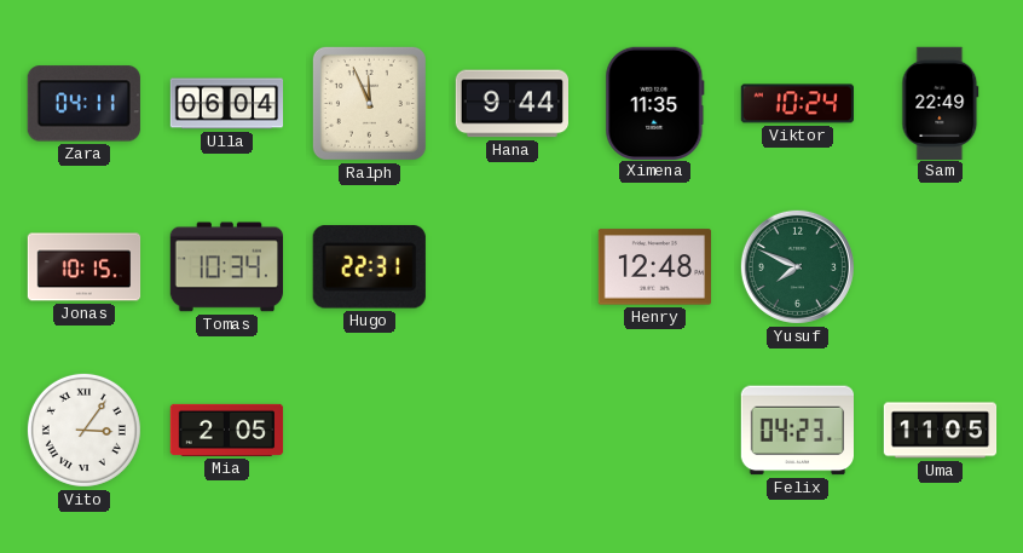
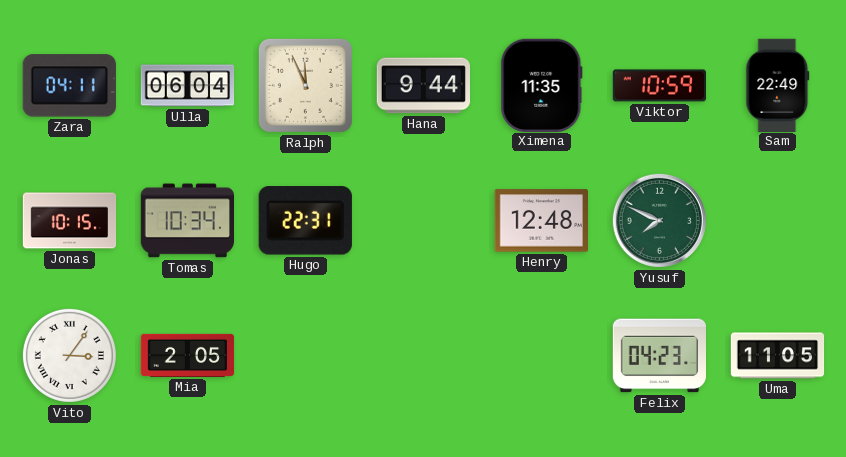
Viktor: 10:24 -> 10:59 (659, 86)
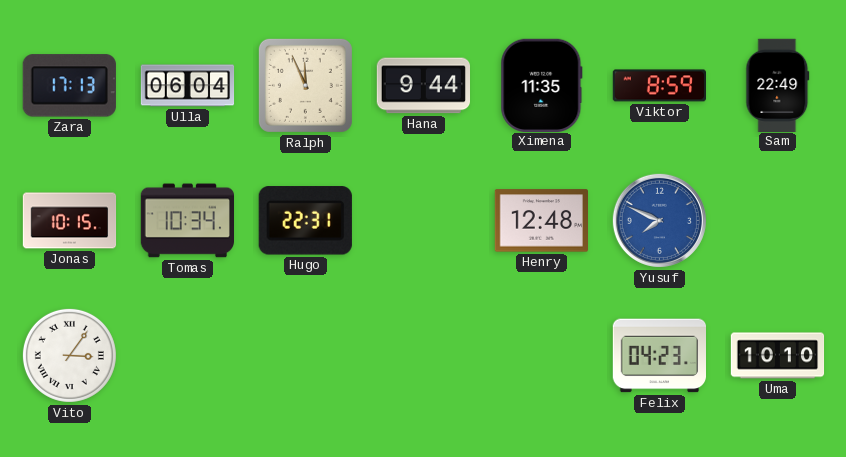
Zara: 04:11 -> 17:13 (69, 86)
Viktor: 10:59 -> 8:59 (659, 86)
Yusuf dial: green -> blue (659, 220)
Mia: 2:05 -> none (188, 355)
Uma: 11:05 -> 10:10 (778, 356)
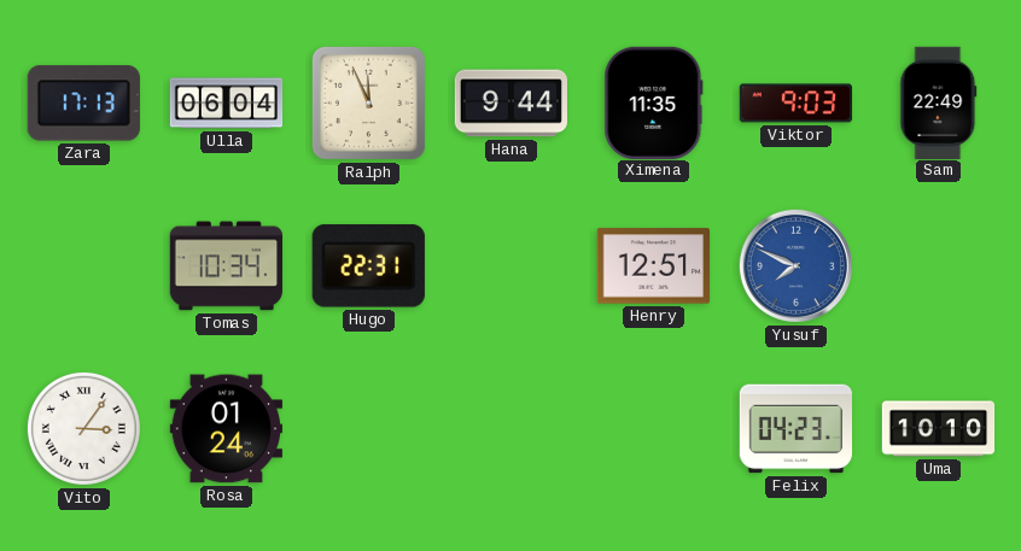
Viktor: 8:59 -> 9:03 (795, 104)
Jonas: 10:15 -> none (70, 221)
Henry: 12:48 -> 12:51 (653, 266)
Rosa: none -> 01:24 (226, 429)
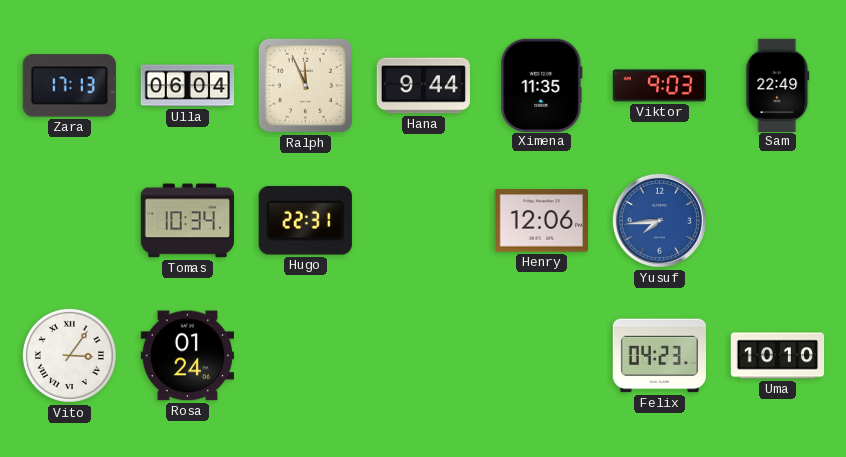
Henry: 12:51 -> 12:06 (541, 221)
Yusuf: 7:49 -> 7:44 (659, 220)
